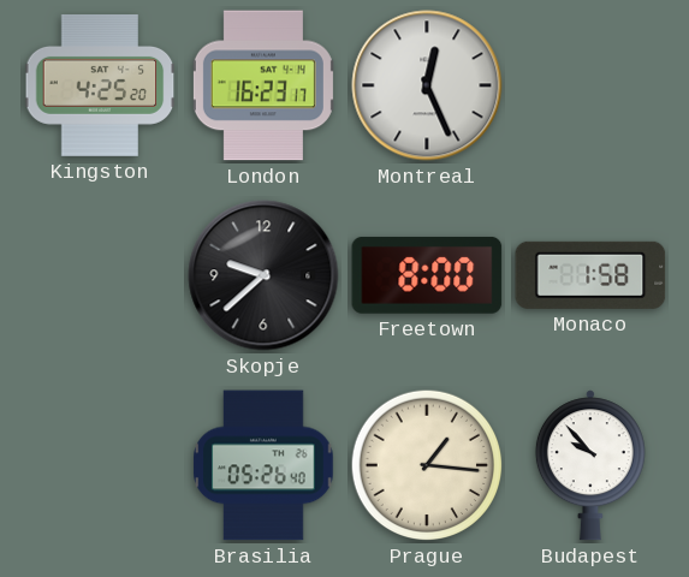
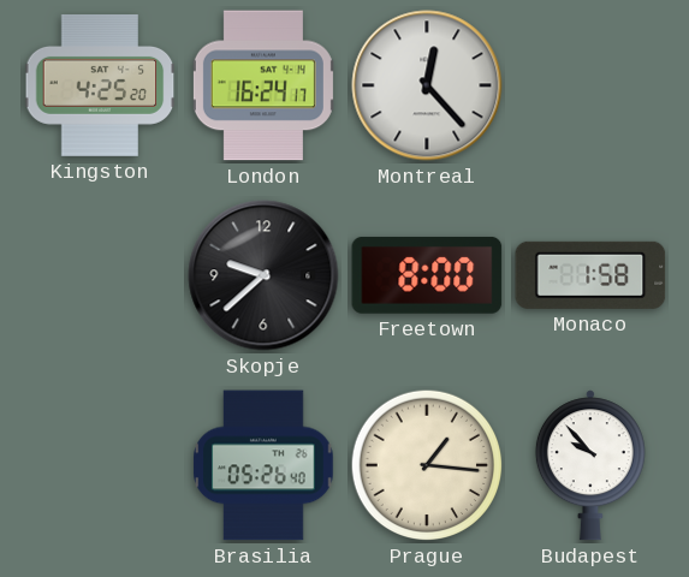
London: 16:23 -> 16:24 (263, 85)
Montreal: 12:26 -> 12:23 (427, 85)
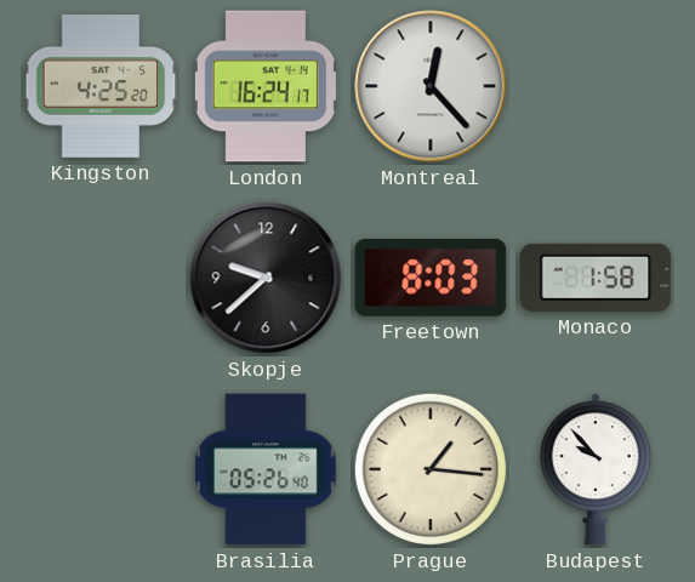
Freetown: 8:00 -> 8:03 (431, 278)
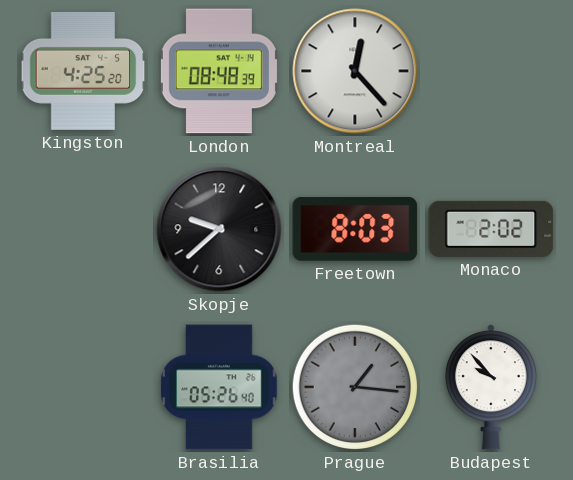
London: 16:24 -> 08:48 (219, 71)
Monaco: 1:58 -> 2:02 (491, 229)
Prague dial: cream -> grey (355, 387)
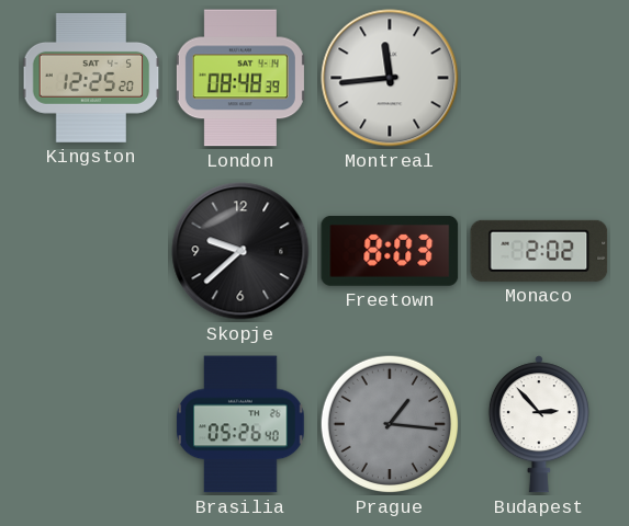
Kingston: 4:25 -> 12:25 (91, 78)
Montreal: 12:23 -> 11:44 (390, 78)
Budapest: 9:53 -> 2:53 (539, 424)
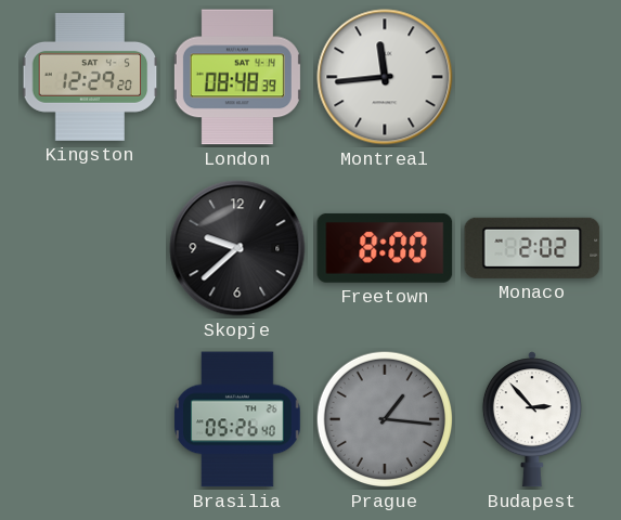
Kingston: 12:25 -> 12:29 (90, 77)
Freetown: 8:03 -> 8:00 (385, 248)
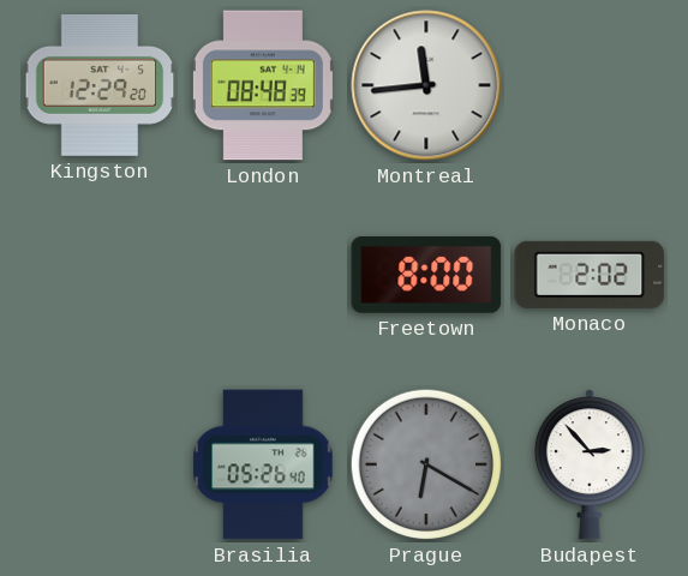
Skopje: 9:38 -> none (237, 248)
Prague: 1:16 -> 6:20 (426, 464)
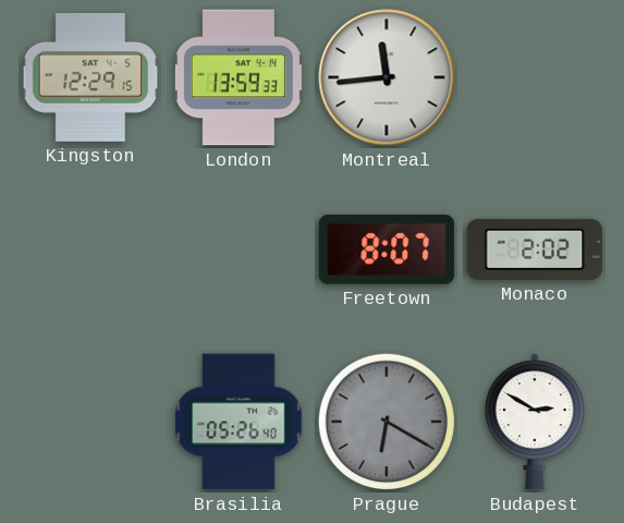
Kingston: 12:29:20 -> 12:29:15 (90, 77)
London: 08:48 -> 13:59 (238, 77)
Freetown: 8:00 -> 8:07 (387, 250)
Budapest: 2:53 -> 2:50 (535, 422)
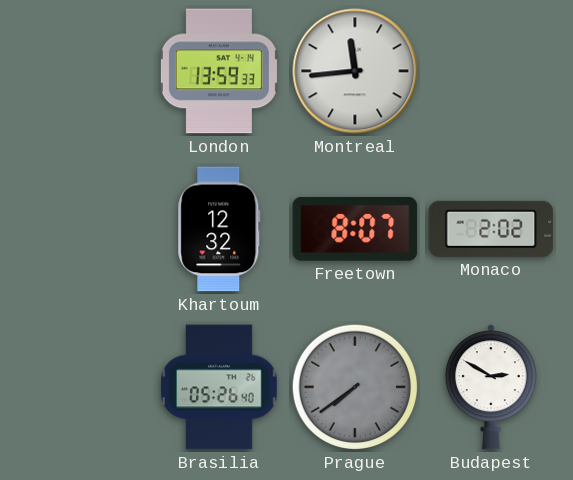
Kingston: 12:29 -> none (90, 77)
Khartoum: none -> 12:32 (219, 229)
Prague: 6:20 -> 7:39 (355, 387)
